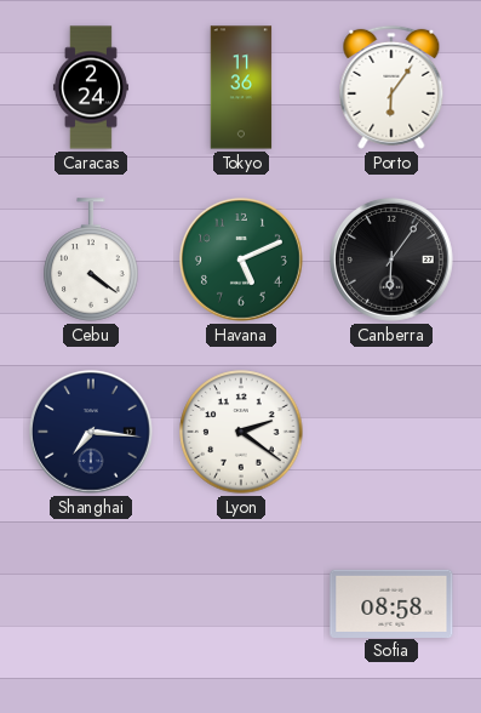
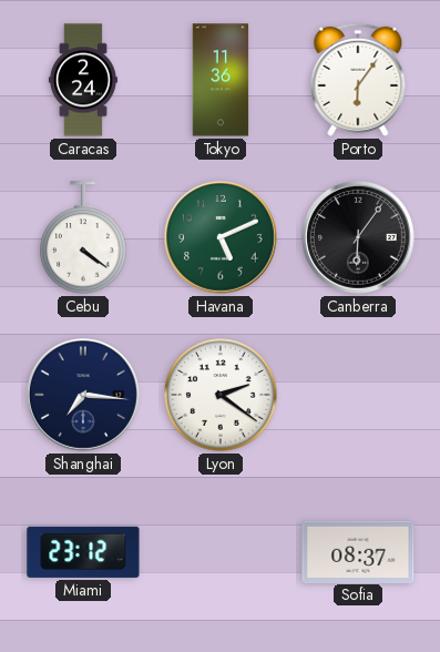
Miami: none -> 23:12 (83, 552)
Sofia: 08:58 -> 08:37 (358, 551)
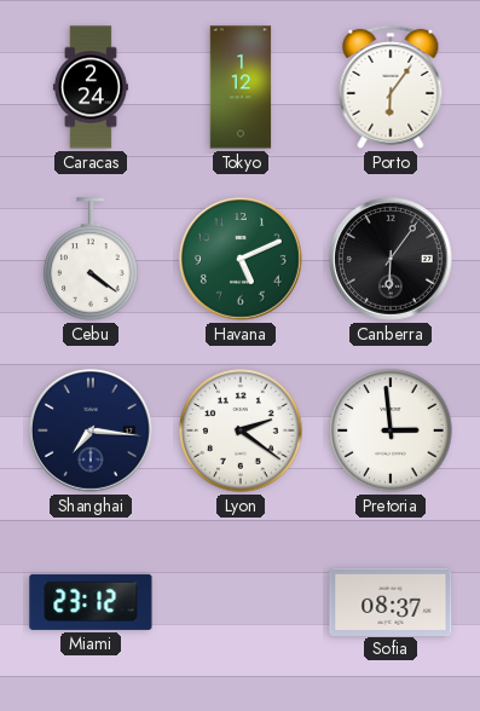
Tokyo: 11:36 -> 1:12 (241, 87)
Pretoria: none -> 2:59 (391, 430)
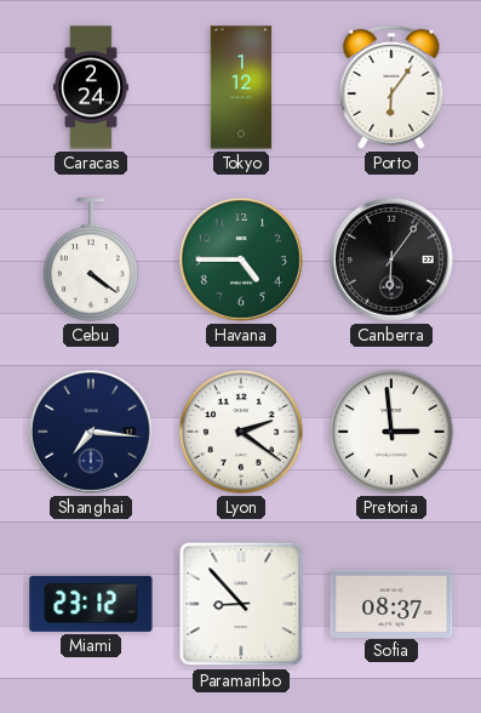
Havana: 5:11 -> 4:45 (241, 259)
Paramaribo: none -> 8:53 (241, 604)
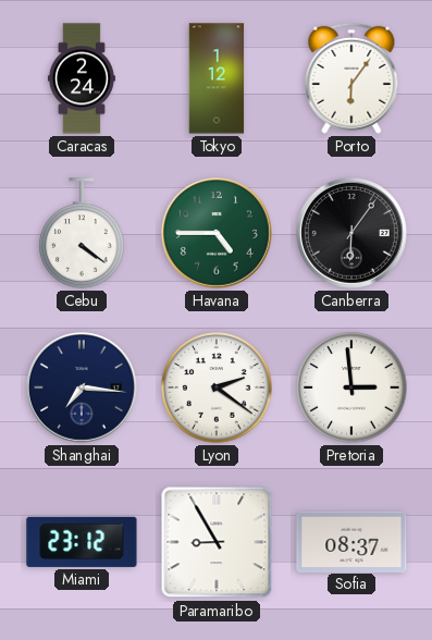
Paramaribo: 8:53 -> 8:55 (217, 542)
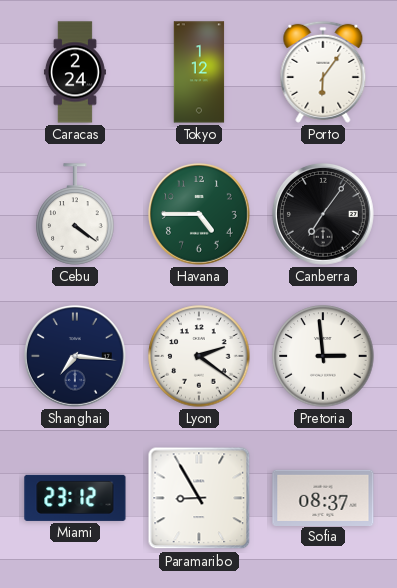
Canberra: 6:06 -> 7:06 (323, 214)
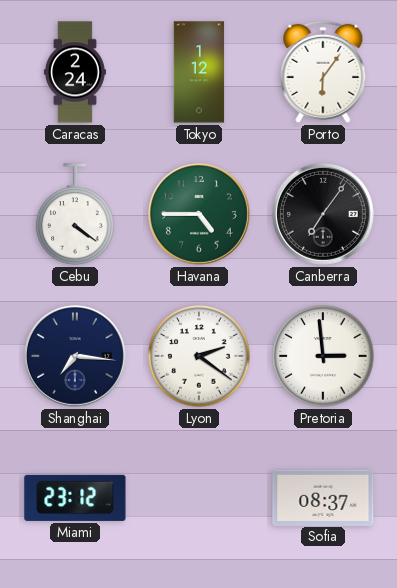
Paramaribo: 8:55 -> none (199, 498)
